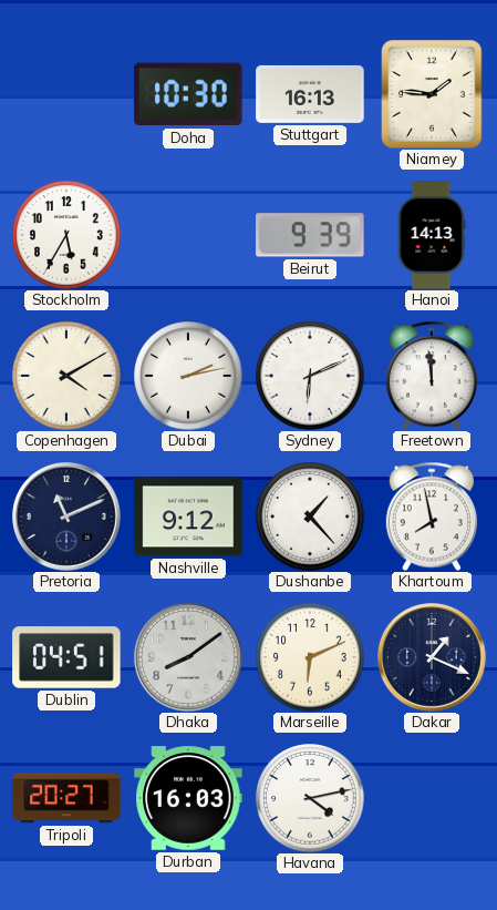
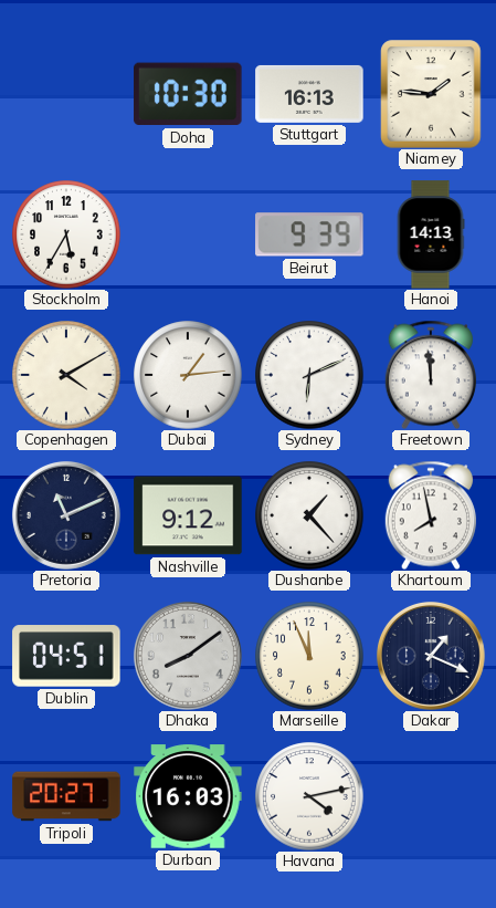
Dubai: 2:13 -> 1:14 (188, 375)
Marseille: 6:11 -> 11:56 (309, 656)
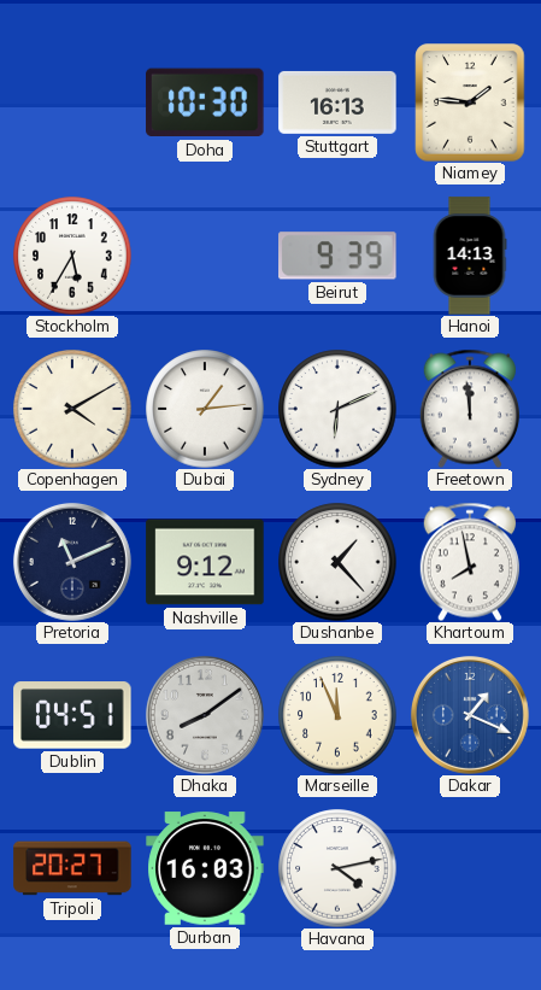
Dakar dial: navy -> blue (470, 715)
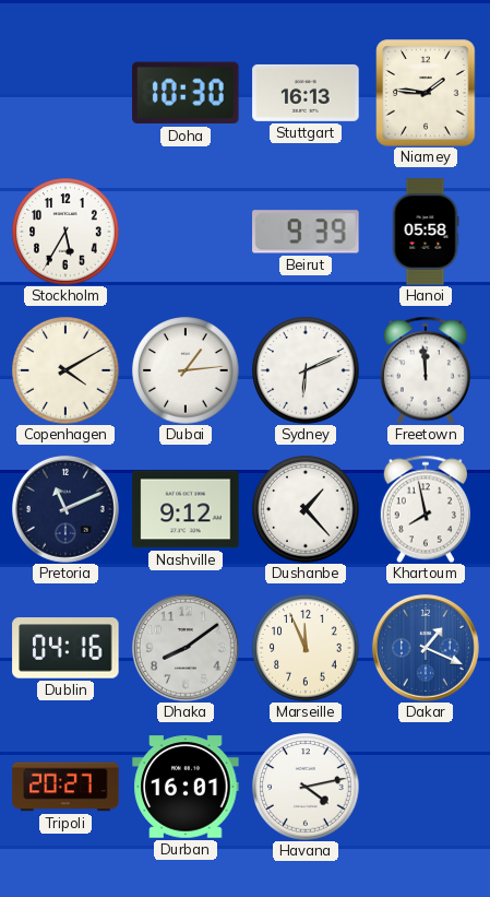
Hanoi: 14:13 -> 05:58 (426, 232)
Dublin: 04:51 -> 04:16 (65, 648)
Durban: 16:03 -> 16:01 (186, 787)
